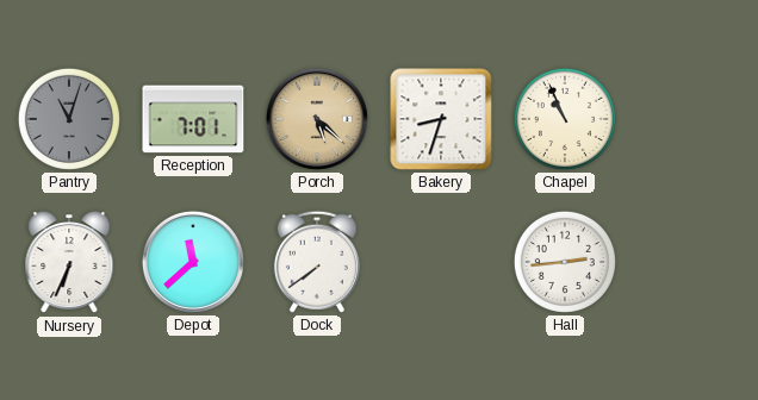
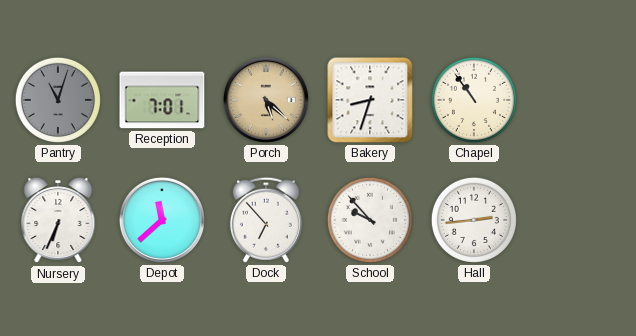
Chapel: 10:56 -> 10:54 (474, 100)
Dock: 7:39 -> 6:53 (266, 220)
School: none -> 9:53 (370, 220)
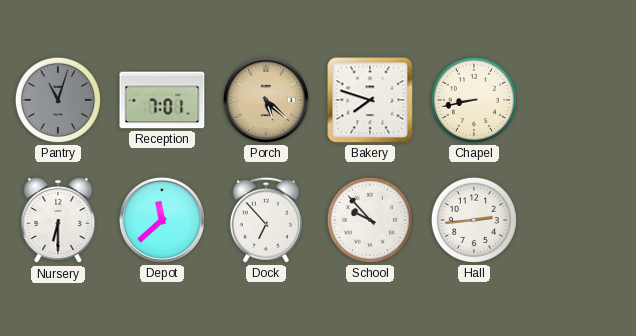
Bakery: 8:33 -> 7:48 (370, 100)
Chapel: 10:54 -> 8:43 (474, 100)
Nursery: 6:34 -> 6:30 (58, 221)
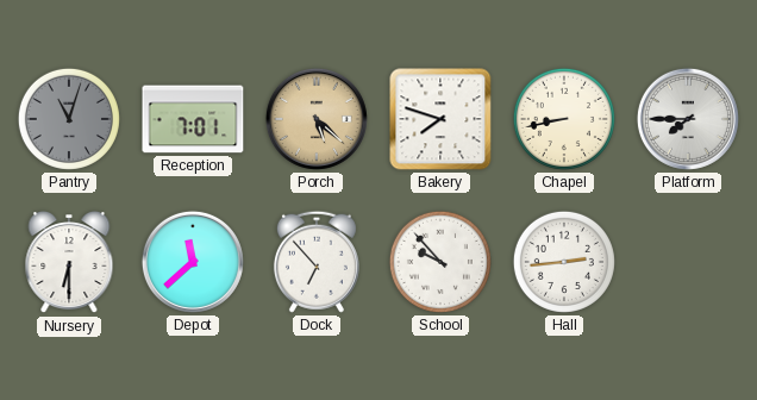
Platform: none -> 7:45 (688, 119)
